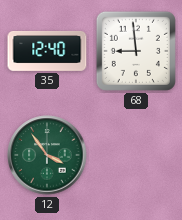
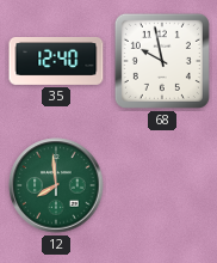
68: 8:59 -> 9:58 (162, 61)
12: 3:54 -> 7:59 (56, 185)
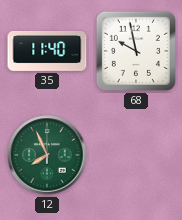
35: 12:40 -> 11:40 (47, 51)
12: 7:59 -> 7:56 (47, 155)
